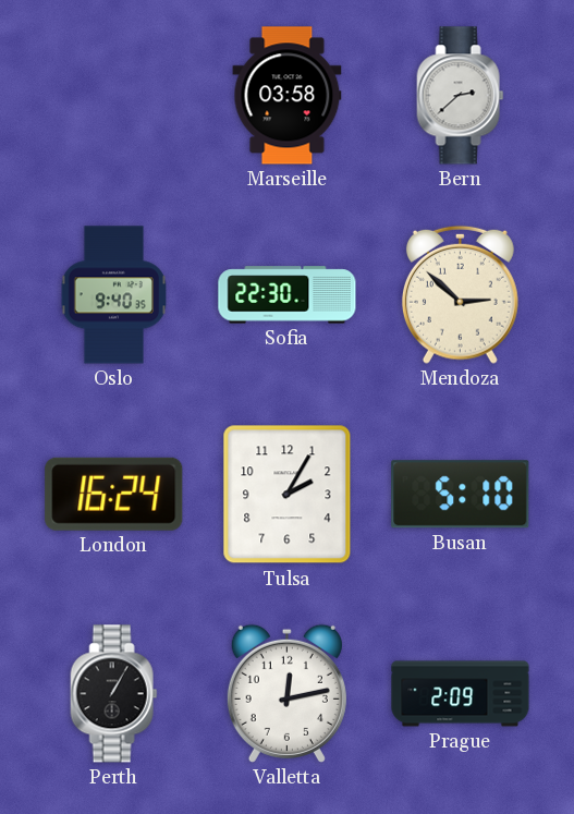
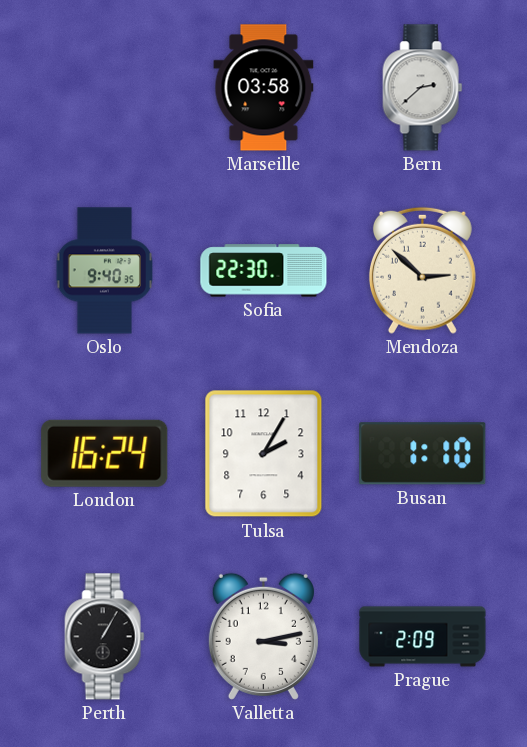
Busan: 5:10 -> 1:10 (423, 454)
Valletta: 12:13 -> 3:13 (263, 636)
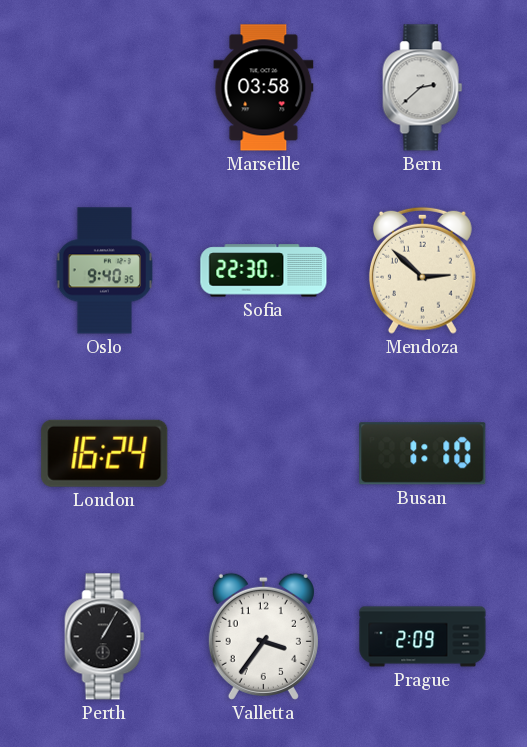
Tulsa: 2:05 -> none (264, 454)
Valletta: 3:13 -> 3:36 (263, 636)
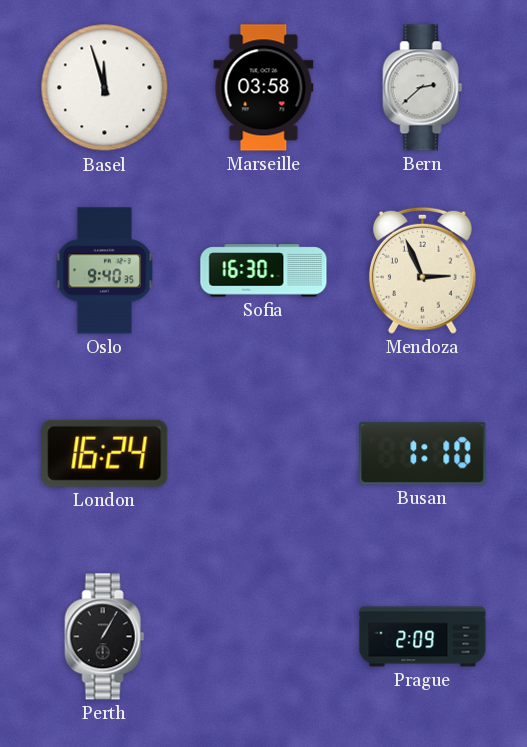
Basel: none -> 11:57 (105, 88)
Sofia: 22:30 -> 16:30 (264, 271)
Mendoza: 2:52 -> 2:56 (422, 270)
Valletta: 3:36 -> none (263, 636)
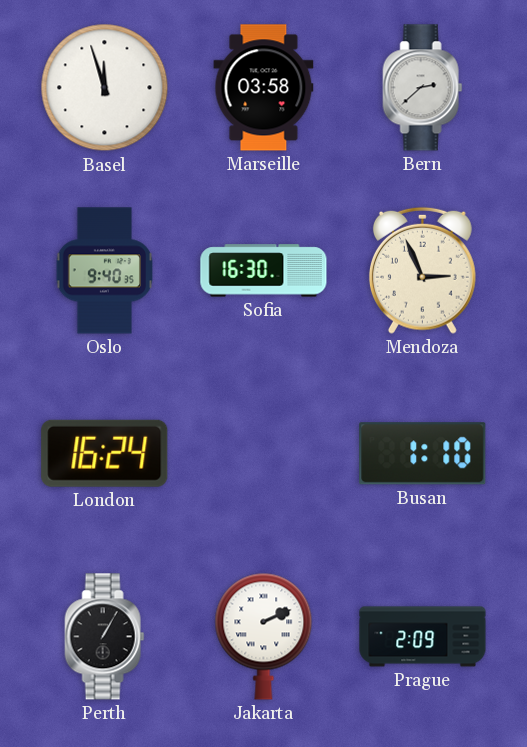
Jakarta: none -> 2:11 (264, 636)
